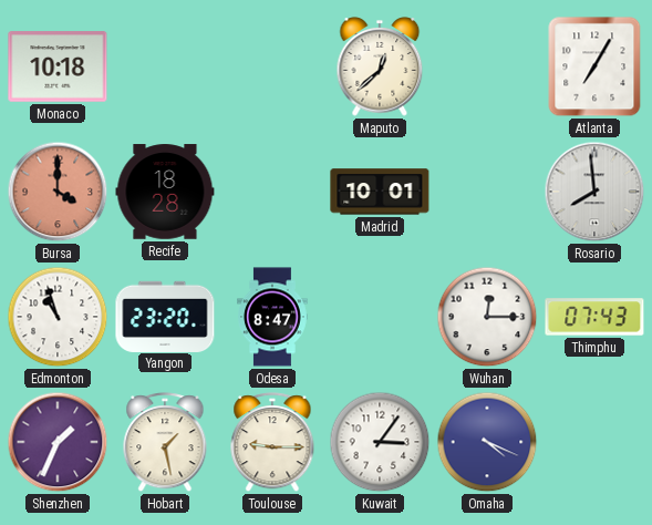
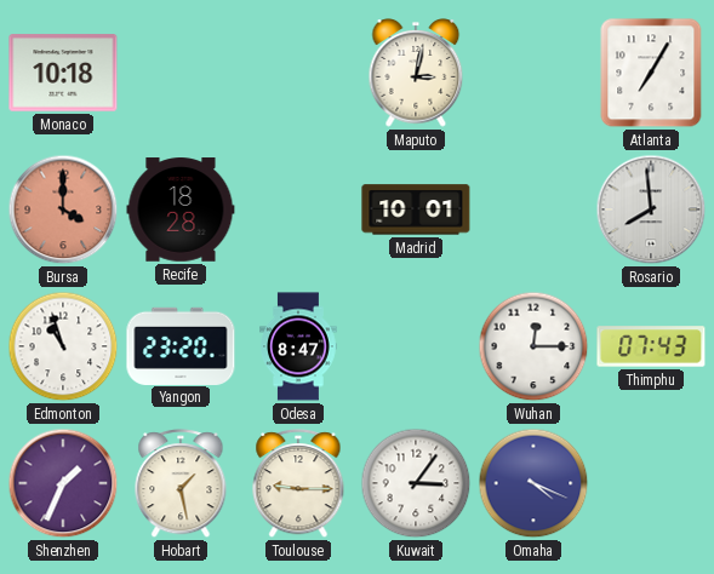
Maputo: 12:38 -> 3:02 (416, 73)
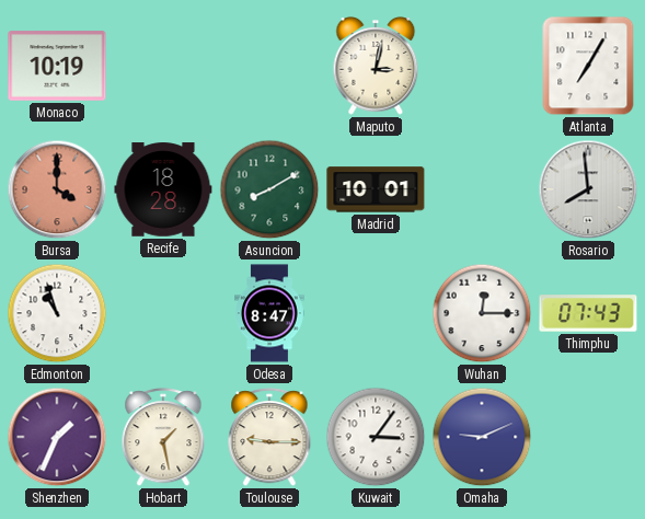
Monaco: 10:18 -> 10:19 (57, 66)
Asuncion: none -> 8:10 (269, 189)
Yangon: 23:20 -> none (181, 345)
Omaha: 4:19 -> 9:11 (482, 437)
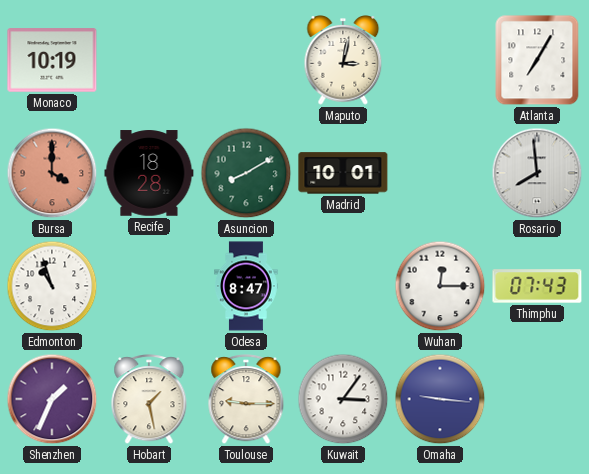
Omaha: 9:11 -> 9:16 (440, 399)
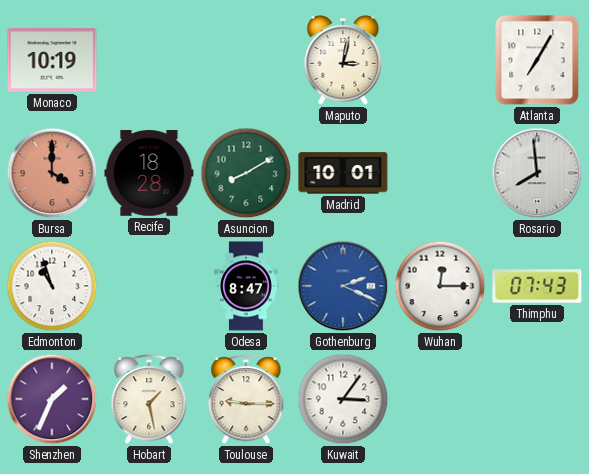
Gothenburg: none -> 2:19 (343, 286)
Omaha: 9:16 -> none (440, 399)
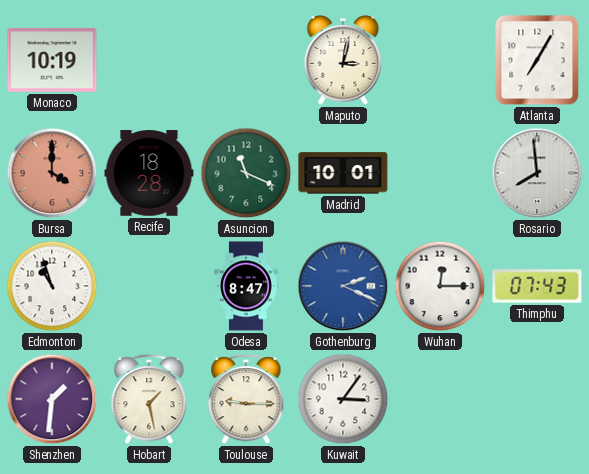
Asuncion: 8:10 -> 11:19 (246, 173)
Shenzhen: 1:34 -> 1:31 (52, 399)
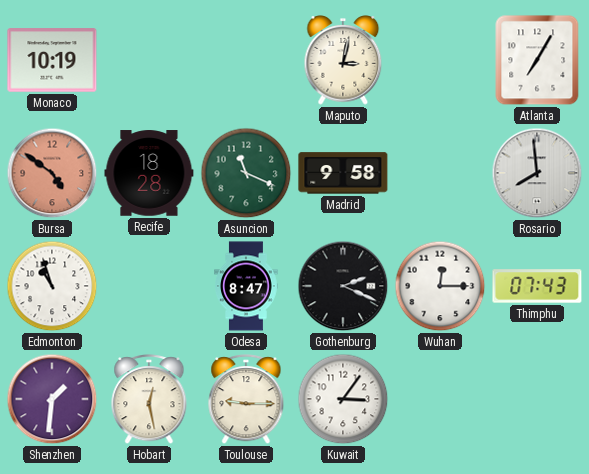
Bursa: 4:00 -> 4:51 (52, 173)
Madrid: 10:01 -> 9:58 (343, 173)
Gothenburg dial: blue -> black (343, 286)
Hobart: 1:28 -> 12:28 (149, 400)
